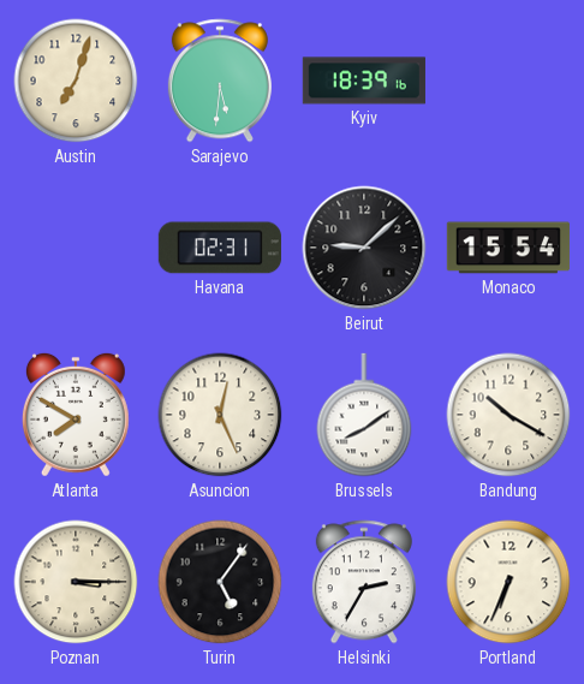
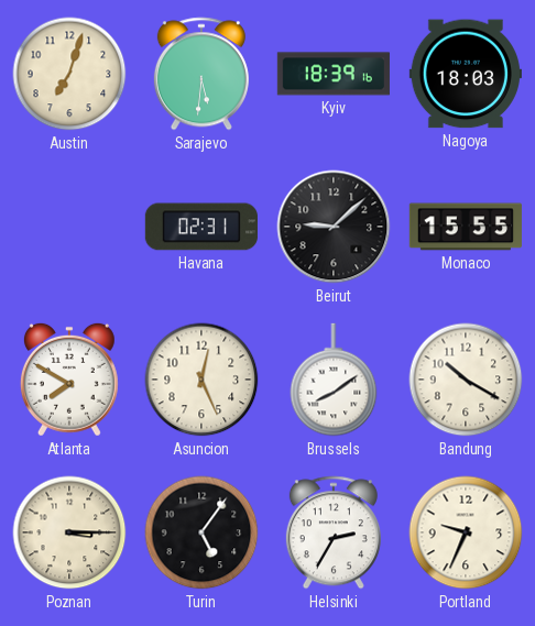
Nagoya: none -> 18:03 (466, 74)
Monaco: 15:54 -> 15:55 (466, 227)
Portland: 6:34 -> 9:34 (466, 532)
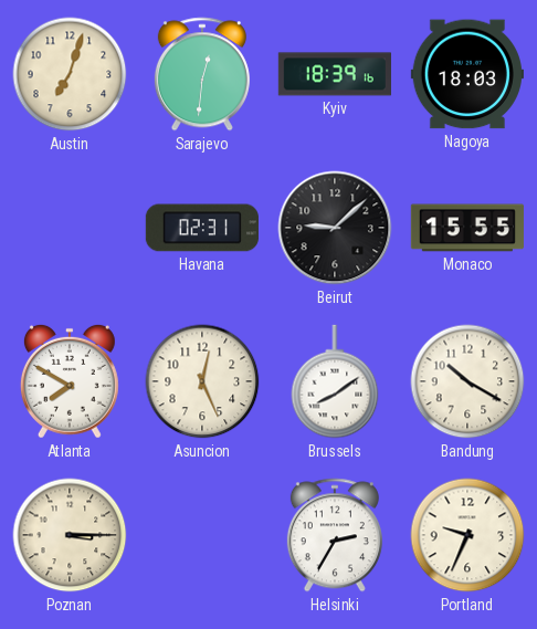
Sarajevo: 5:31 -> 12:31 (202, 74)
Turin: 5:06 -> none (201, 532)
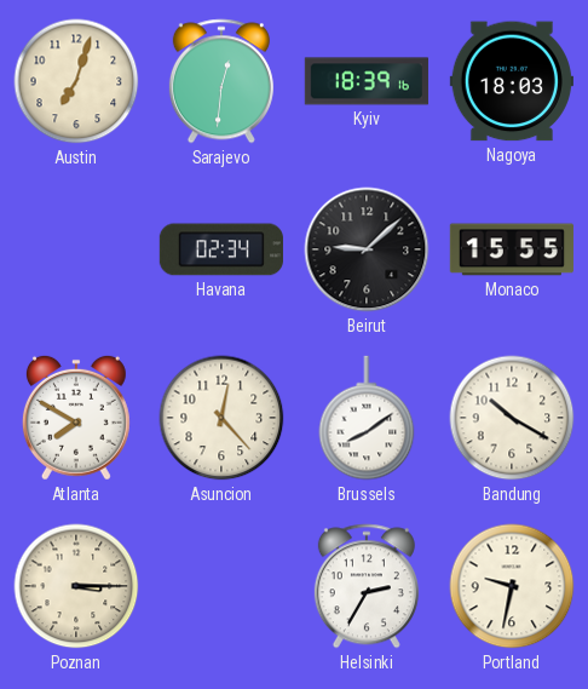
Havana: 02:31 -> 02:34 (221, 249)
Asuncion: 12:26 -> 12:23 (221, 418)
Portland: 9:34 -> 9:32 (512, 586)
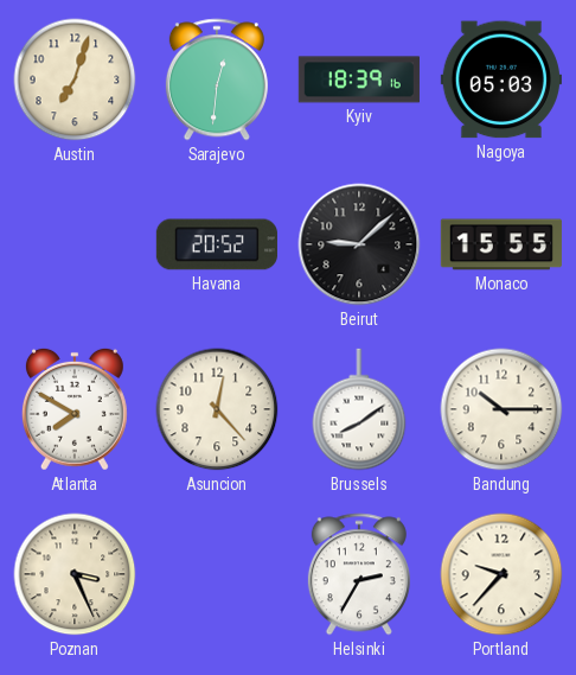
Nagoya: 18:03 -> 05:03 (501, 79)
Havana: 02:34 -> 20:52 (217, 244)
Bandung: 10:20 -> 10:15 (501, 409)
Poznan: 3:15 -> 3:26 (75, 574)
Portland: 9:32 -> 9:37 (501, 574)
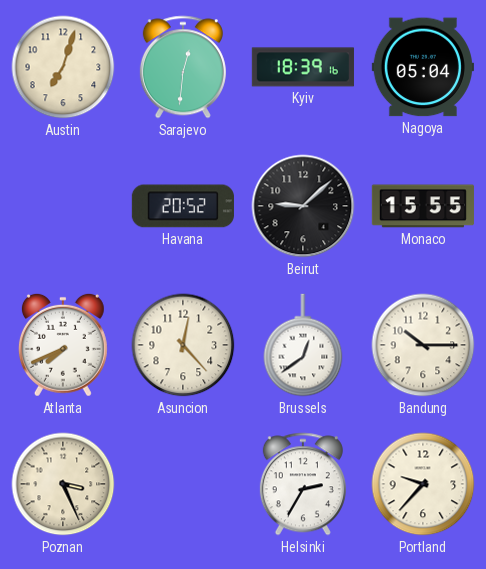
Nagoya: 05:03 -> 05:04 (423, 67)
Atlanta: 7:50 -> 7:41 (63, 345)
Brussels: 8:09 -> 12:39 (303, 345)
